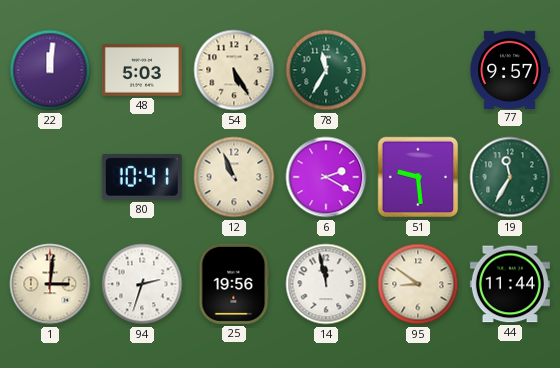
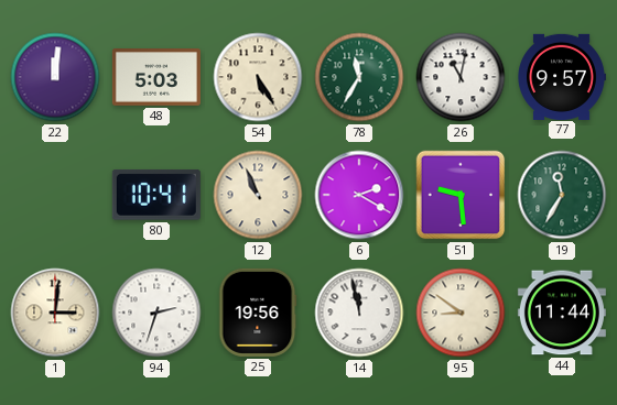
26: none -> 11:02 (461, 77)
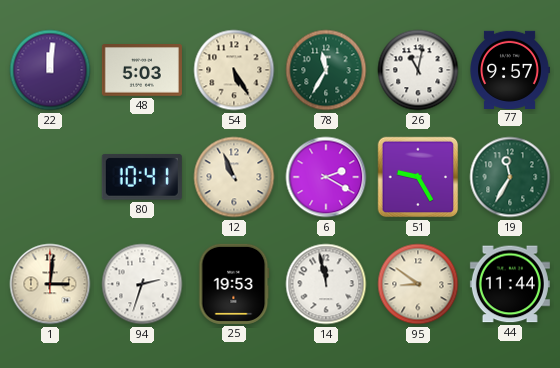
51: 9:29 -> 9:25 (418, 177)
25: 19:56 -> 19:53 (234, 284)
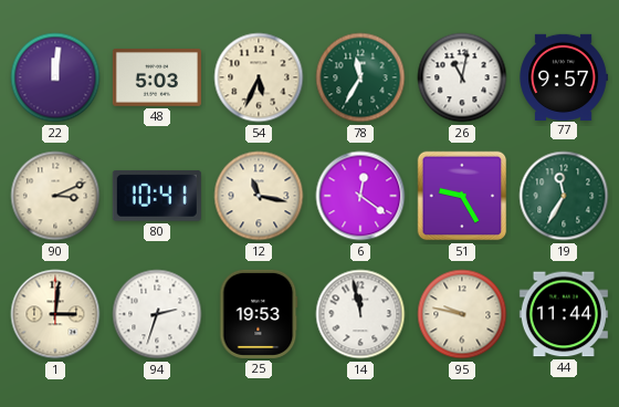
54: 5:25 -> 5:34 (259, 77)
90: none -> 3:11 (55, 196)
12: 10:56 -> 11:17 (259, 196)
6: 2:20 -> 12:21 (360, 196)
95: 8:51 -> 9:47 (462, 314)
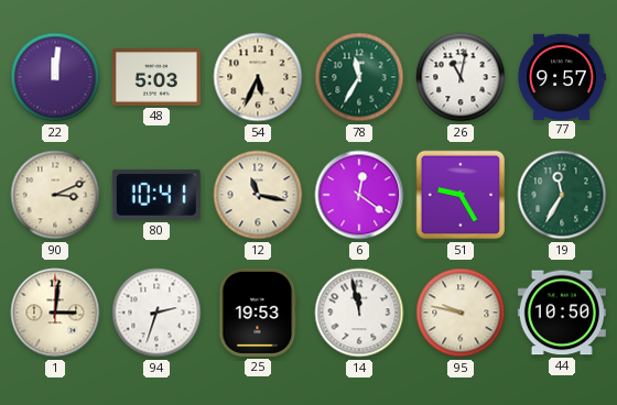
44: 11:44 -> 10:50 (562, 313)
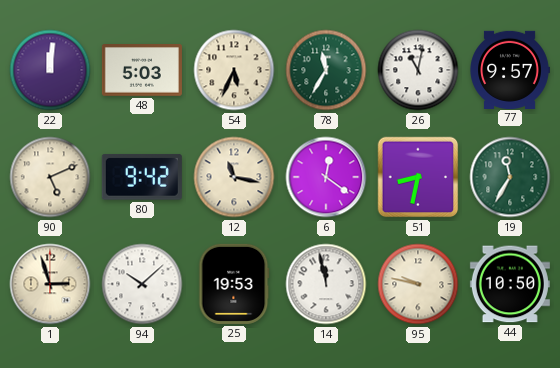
90: 3:11 -> 5:11 (50, 177)
80: 10:41 -> 9:42 (142, 177)
51: 9:25 -> 8:32 (418, 177)
1: 3:01 -> 2:57 (50, 284)
94: 2:33 -> 10:08 (142, 284)
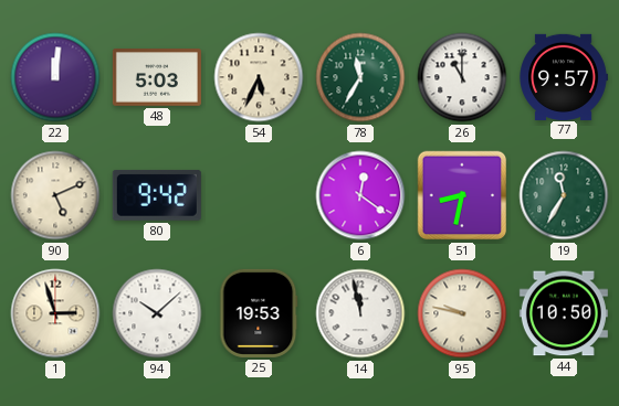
26: 11:02 -> 11:00 (462, 77)
12: 11:17 -> none (234, 177)
